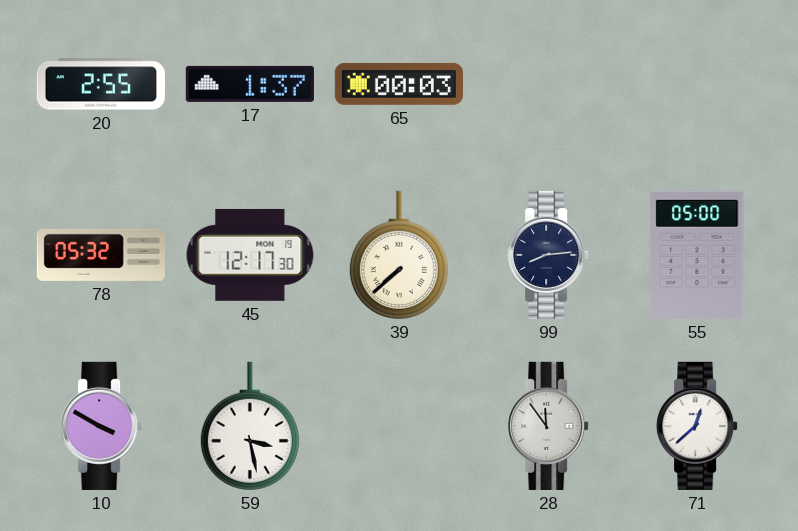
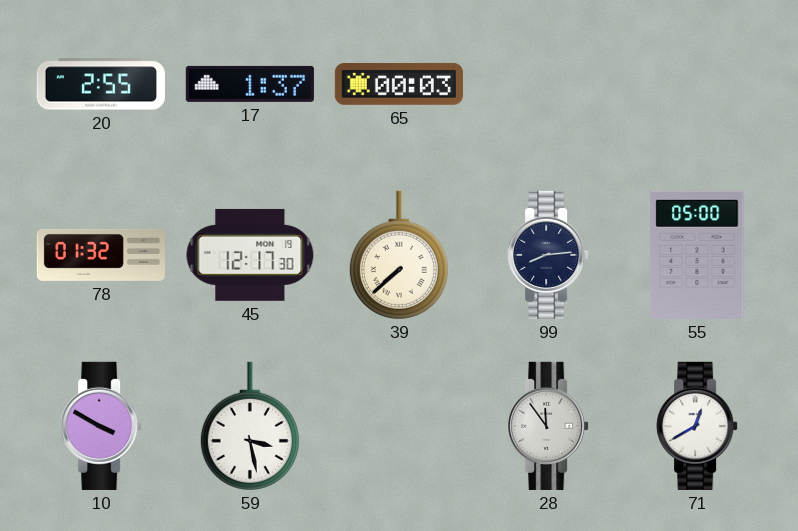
78: 05:32 -> 01:32 (100, 255)
71: 12:38 -> 12:40 (697, 426)
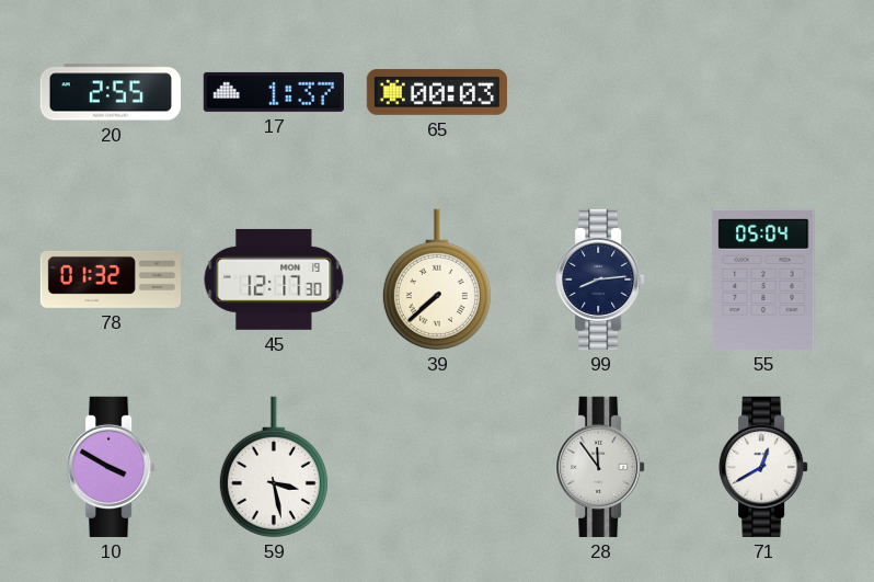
55: 05:00 -> 05:04 (763, 279)
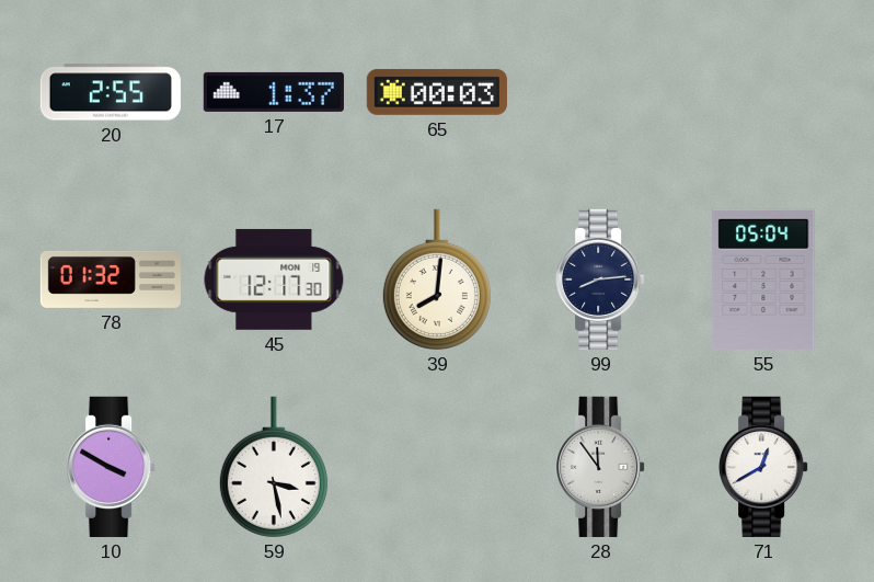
39: 7:38 -> 8:01 (437, 279)
